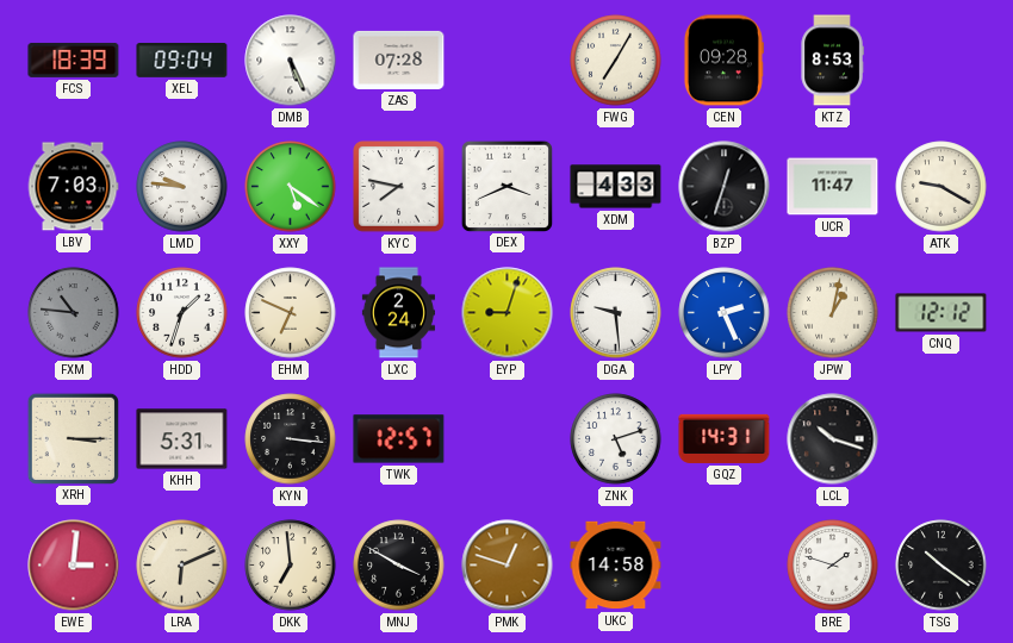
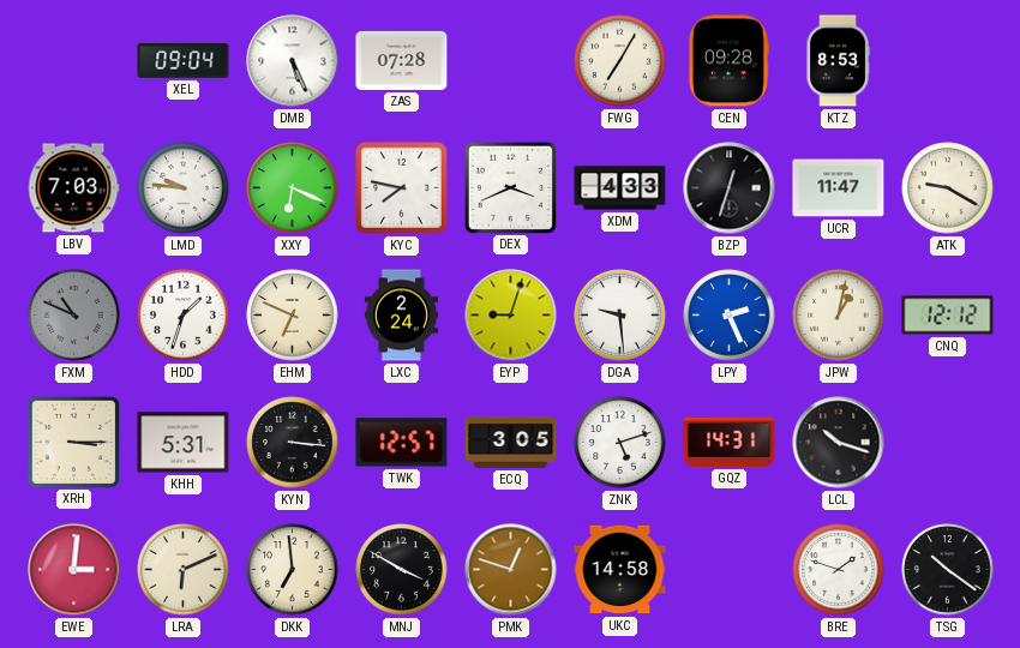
FCS: 18:39 -> none (74, 60)
XXY: 5:21 -> 6:19 (293, 188)
FXM: 10:46 -> 10:49 (74, 316)
ECQ: none -> 3:05 (511, 442)
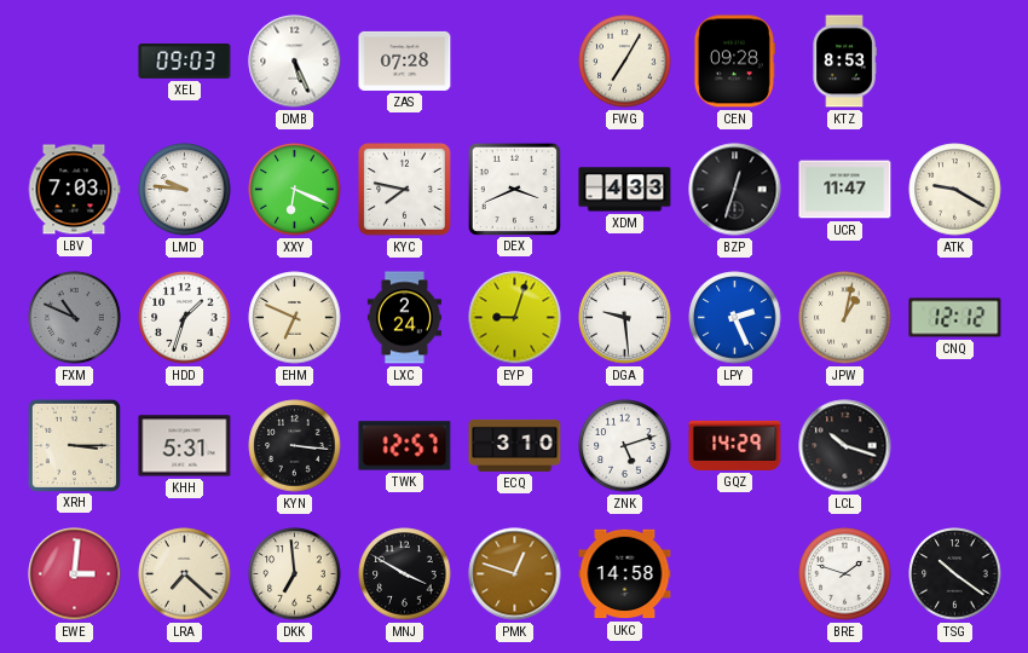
XEL: 09:04 -> 09:03 (185, 62)
ECQ: 3:05 -> 3:10 (515, 445)
GQZ: 14:31 -> 14:29 (735, 445)
LRA: 6:11 -> 7:22 (185, 574)
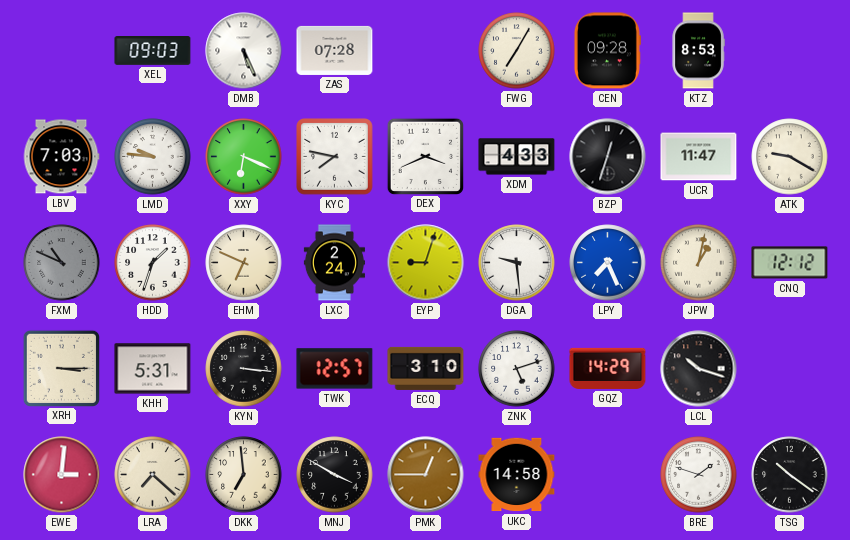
LPY: 2:26 -> 7:26 (608, 263)
PMK: 12:48 -> 12:45 (426, 475)
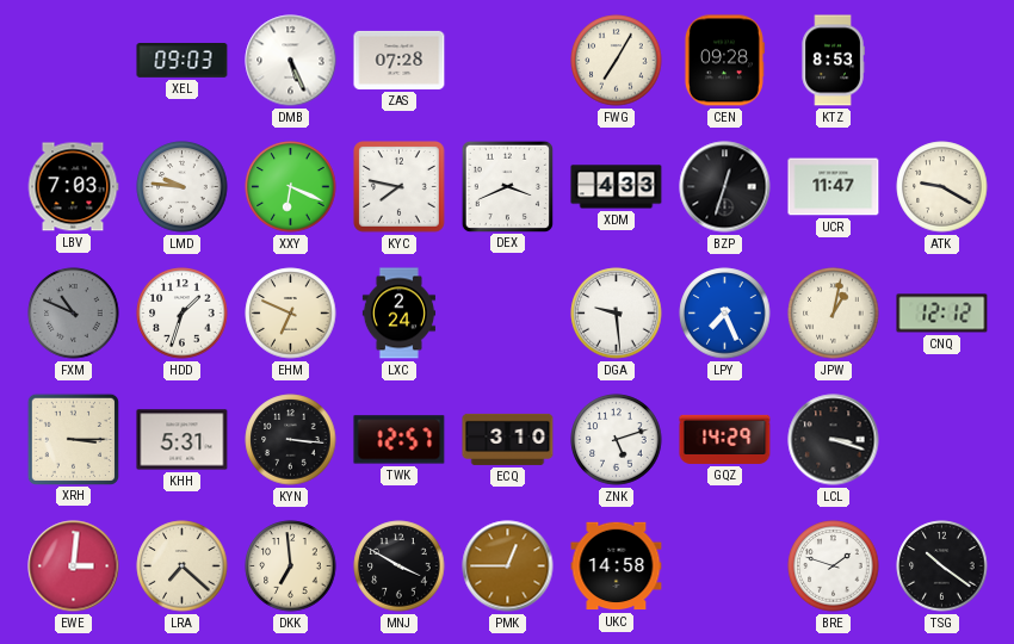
EYP: 9:03 -> none (426, 263)
LCL: 10:18 -> 3:18 (834, 440)
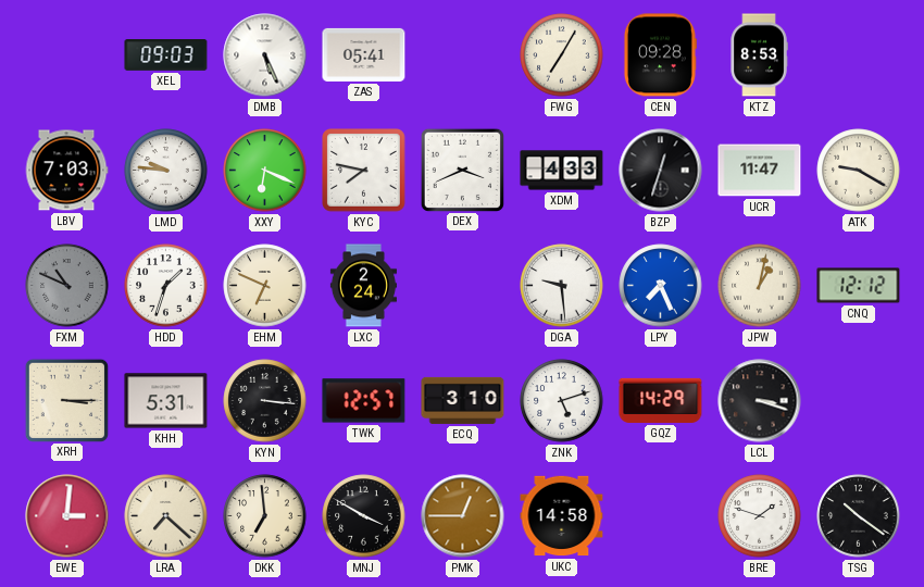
ZAS: 07:28 -> 05:41 (364, 54)
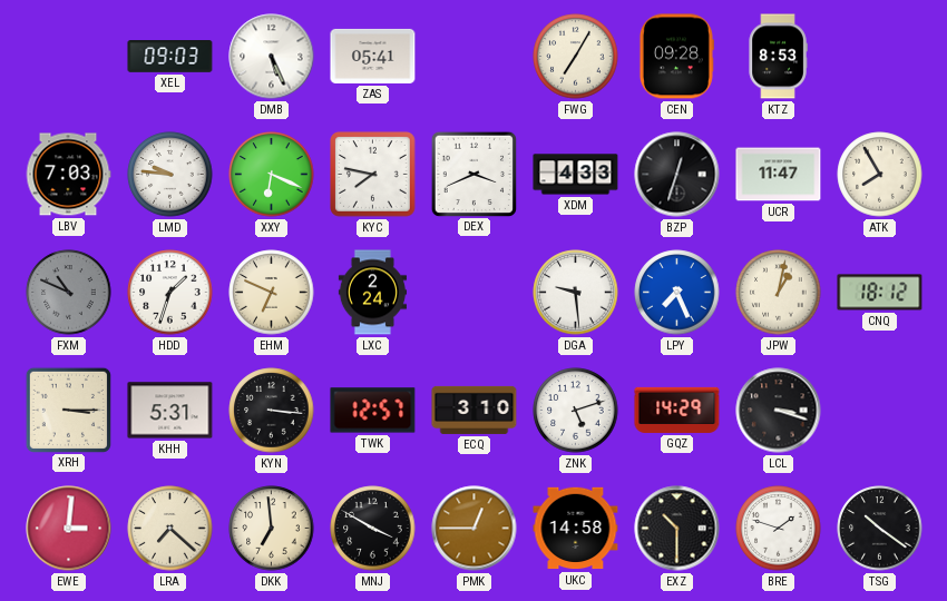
ATK: 9:20 -> 7:55 (880, 175)
CNQ: 12:12 -> 18:12 (880, 293)
EXZ: none -> 10:30 (677, 529)
